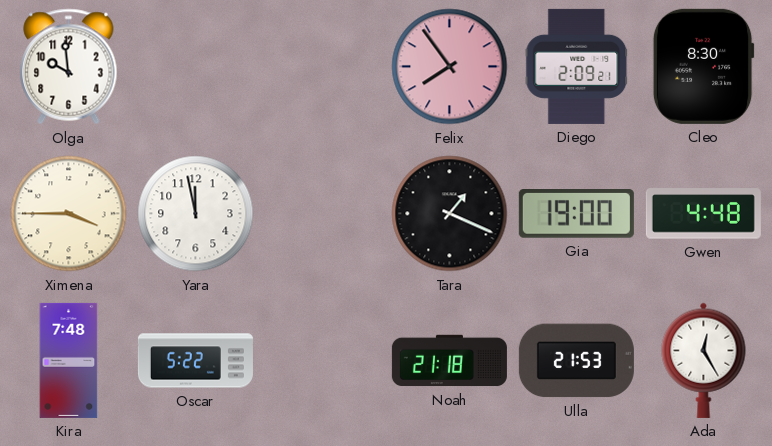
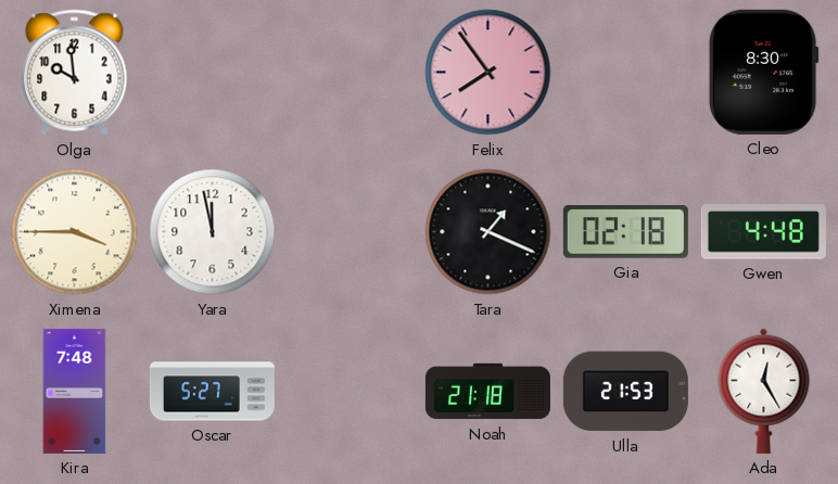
Diego: 2:09 -> none (577, 66)
Gia: 19:00 -> 02:18 (625, 232)
Oscar: 5:22 -> 5:27 (212, 392)
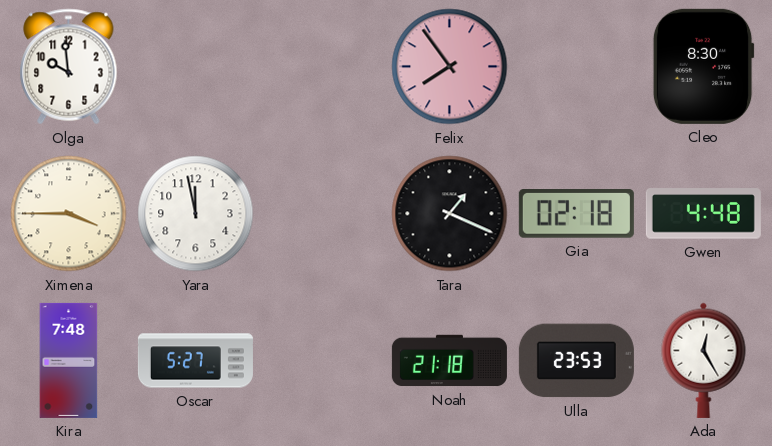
Ulla: 21:53 -> 23:53 (576, 361)
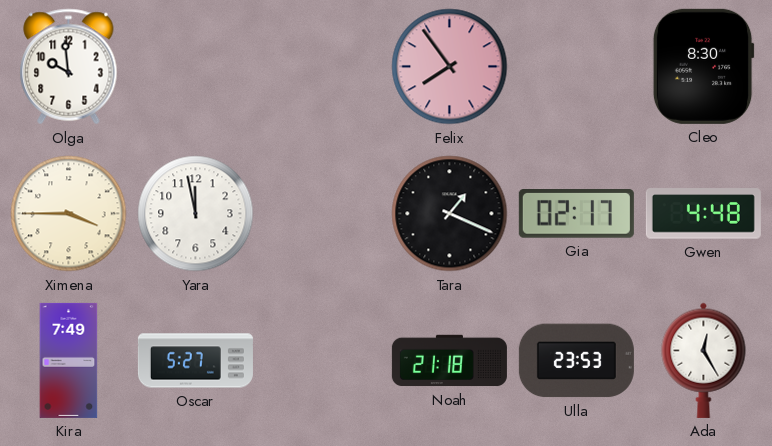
Gia: 02:18 -> 02:17 (576, 214)
Kira: 7:48 -> 7:49 (69, 360)
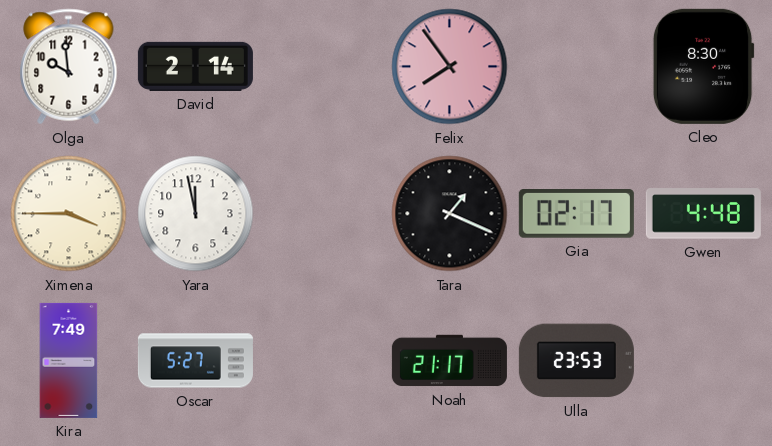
David: none -> 2:14 (195, 66)
Noah: 21:18 -> 21:17 (449, 361)
Ada: 12:25 -> none (704, 360)
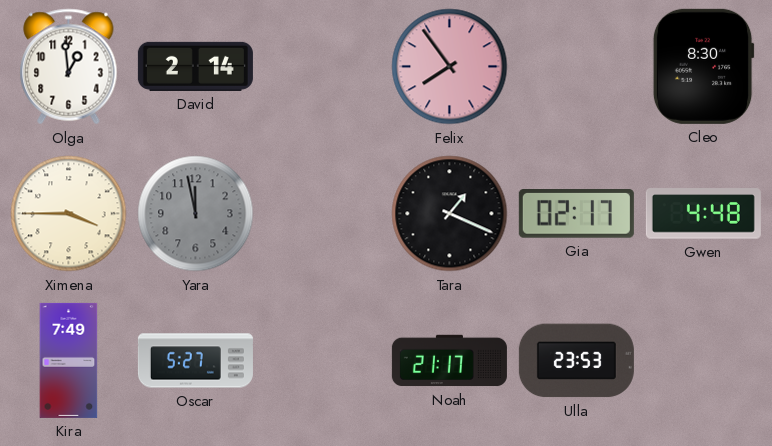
Olga: 9:59 -> 12:59 (69, 67)
Yara dial: white -> grey (196, 214)
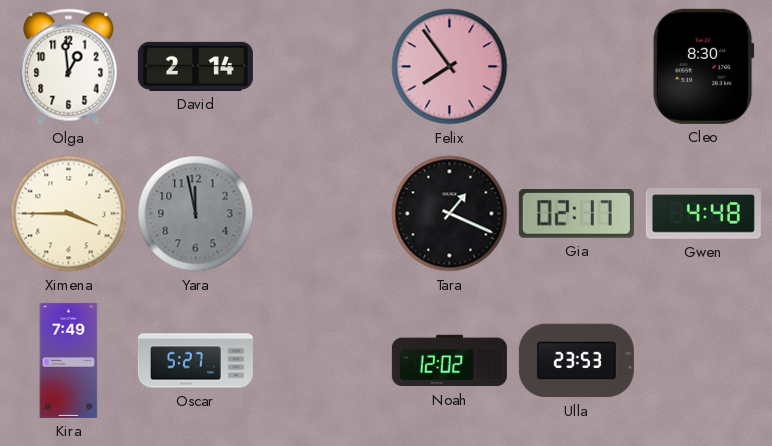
Noah: 21:17 -> 12:02 (449, 361)
